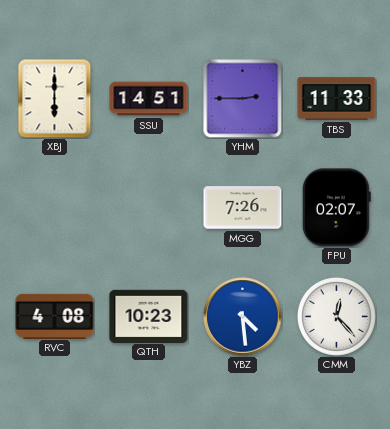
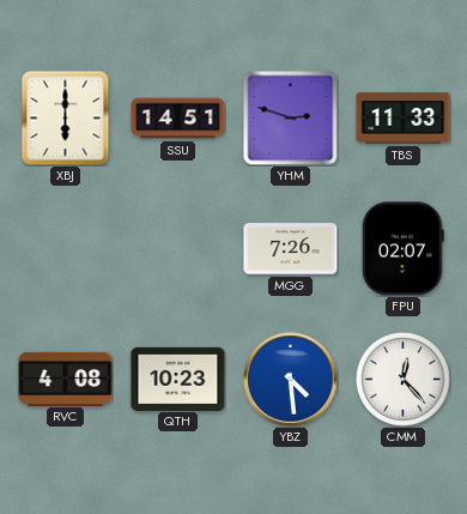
YHM: 2:45 -> 2:48 (291, 119)
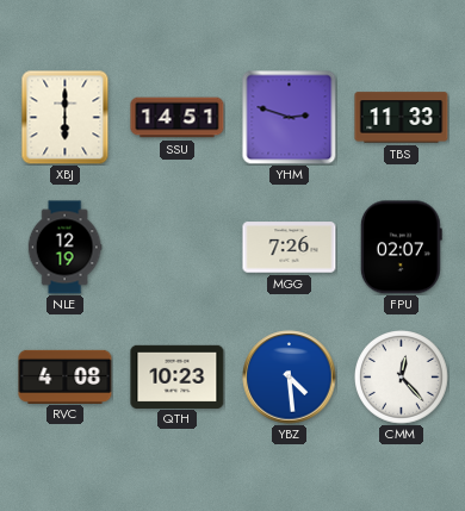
NLE: none -> 12:19 (64, 248)
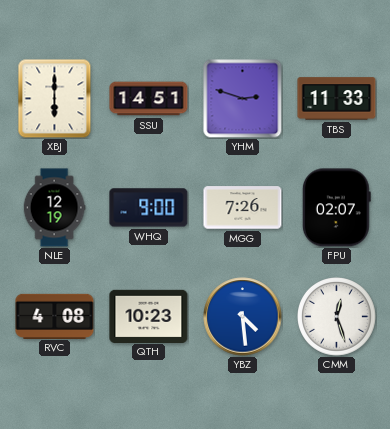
WHQ: none -> 9:00 (149, 208)
CMM: 12:23 -> 12:27 (337, 317)
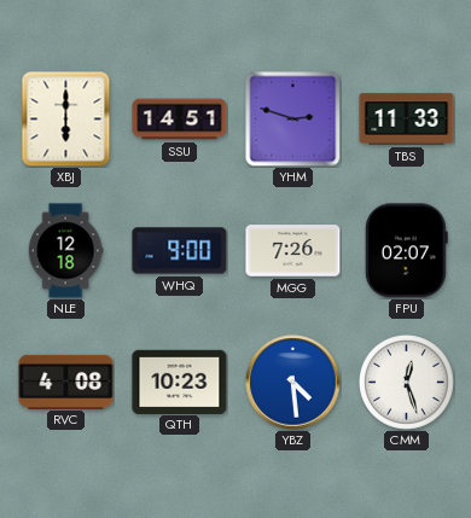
NLE: 12:19 -> 12:18 (65, 251)
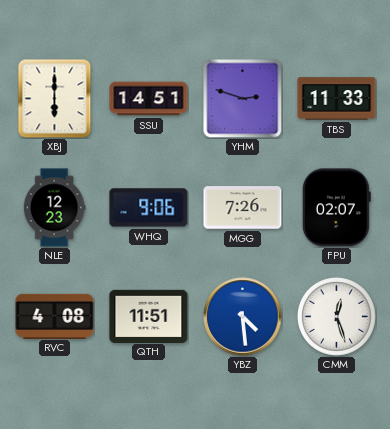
NLE: 12:18 -> 12:23 (54, 208)
WHQ: 9:00 -> 9:06 (149, 208)
QTH: 10:23 -> 11:51 (149, 316)
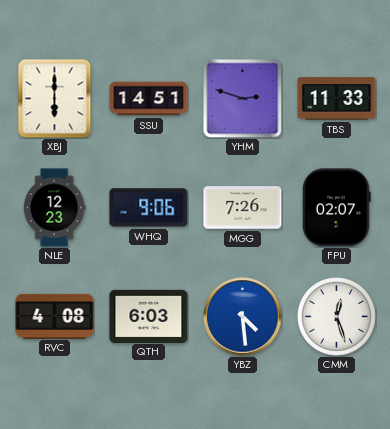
QTH: 11:51 -> 6:03 (149, 316)
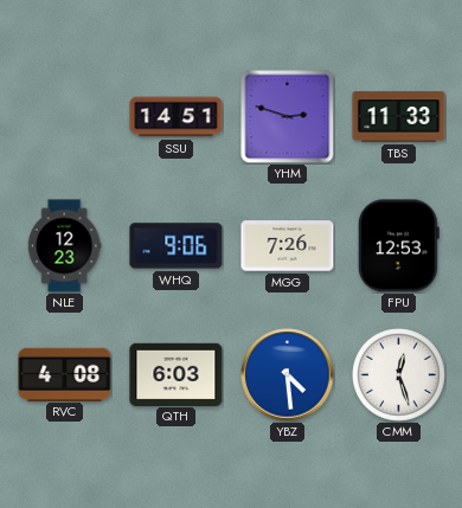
XBJ: 6:00 -> none (55, 99)
FPU: 02:07 -> 12:53 (398, 246)
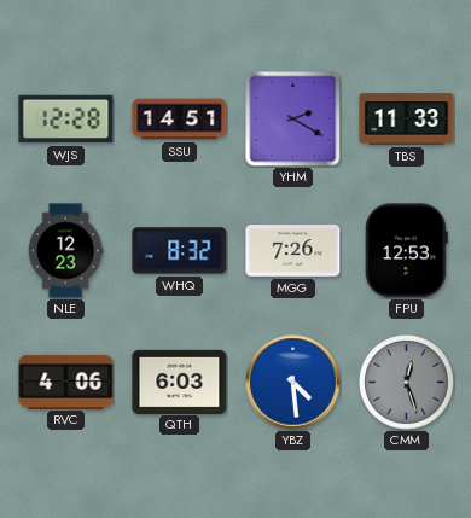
WJS: none -> 12:28 (66, 120)
YHM: 2:48 -> 2:20 (293, 120)
WHQ: 9:06 -> 8:32 (180, 251)
RVC: 4:08 -> 4:06 (66, 382)
CMM dial: white -> grey (407, 383)
